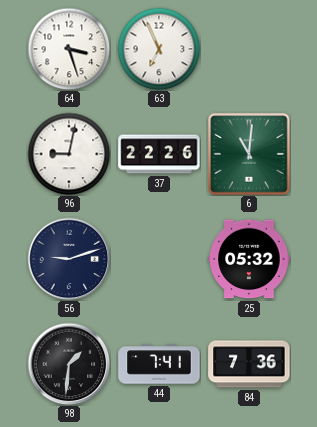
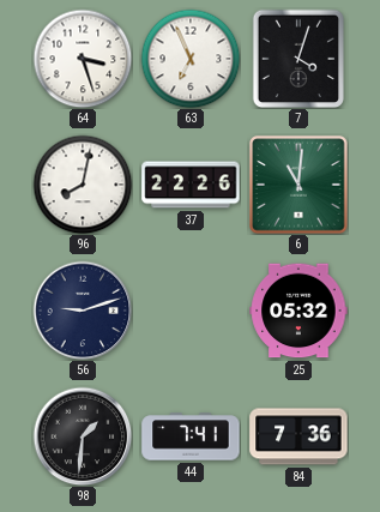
7: none -> 4:03 (297, 59)
96: 9:02 -> 8:02 (83, 185)
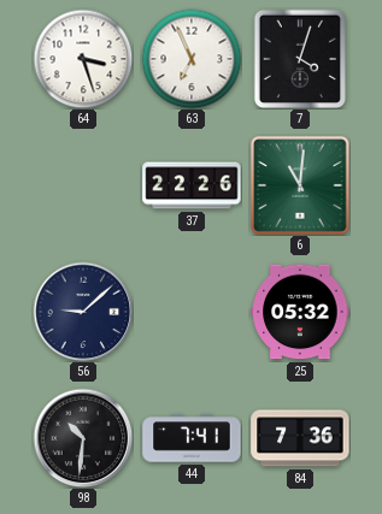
96: 8:02 -> none (83, 185)
56: 9:12 -> 9:08 (83, 312)
98: 1:31 -> 10:31 (83, 438)
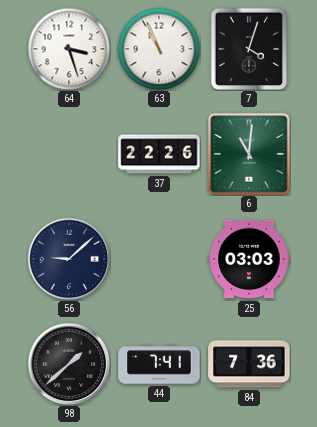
63: 6:56 -> 10:56 (159, 49)
25: 05:32 -> 03:03 (249, 259)
98: 10:31 -> 1:38 (69, 364)
